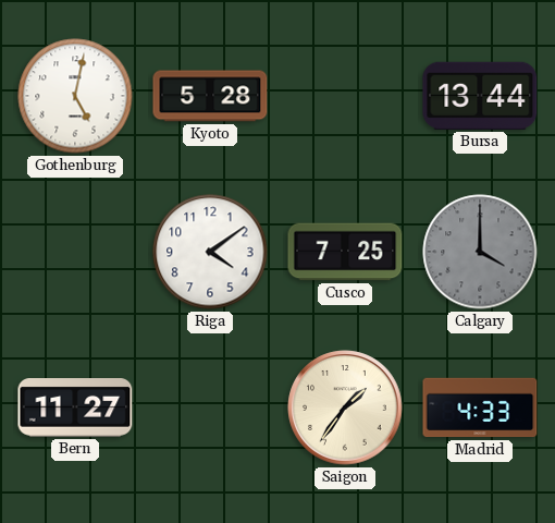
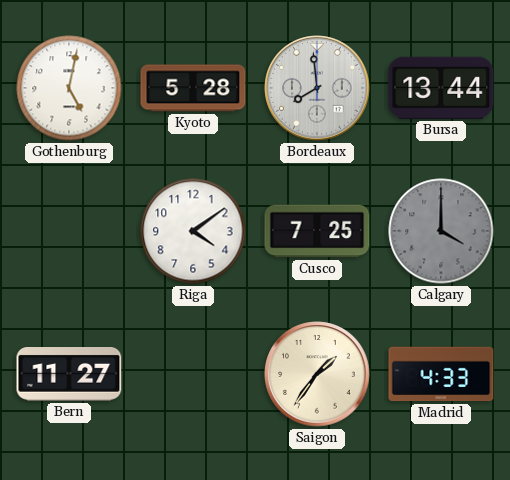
Bordeaux: none -> 7:59 (317, 88)
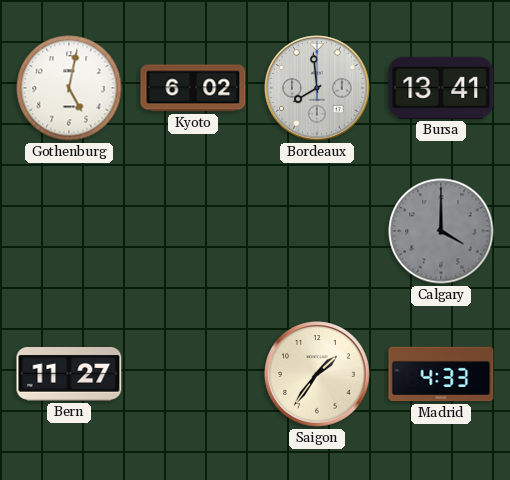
Kyoto: 5:28 -> 6:02 (193, 88)
Bursa: 13:44 -> 13:41 (441, 88)
Riga: 4:09 -> none (193, 231)
Cusco: 7:25 -> none (317, 231)
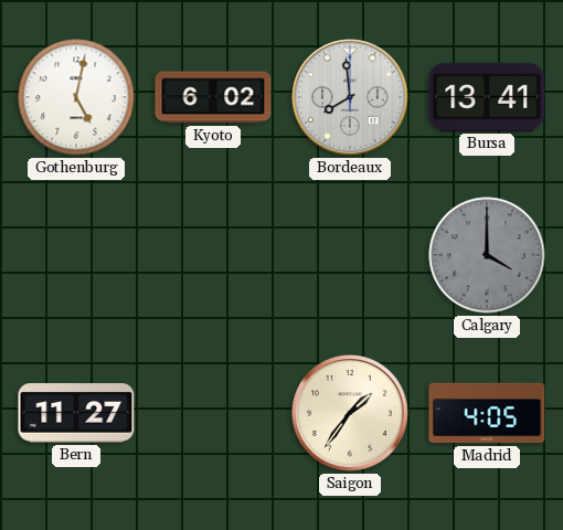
Madrid: 4:33 -> 4:05 (487, 413)
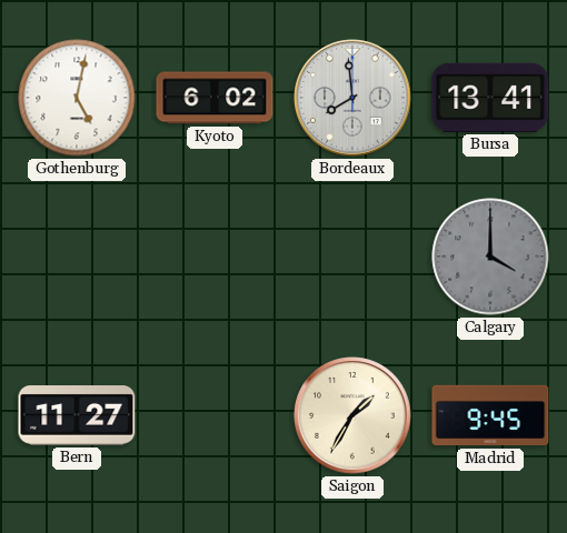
Saigon: 1:36 -> 1:35 (352, 415)
Madrid: 4:05 -> 9:45 (490, 415)
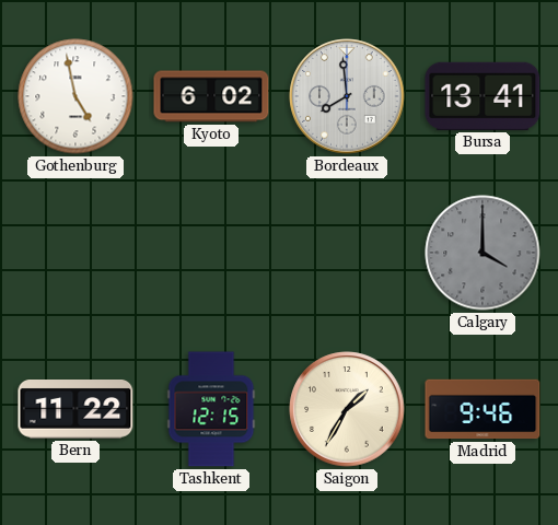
Gothenburg: 5:02 -> 4:58 (75, 96)
Bern: 11:27 -> 11:22 (75, 410)
Tashkent: none -> 12:15 (211, 409)
Madrid: 9:45 -> 9:46 (483, 409)
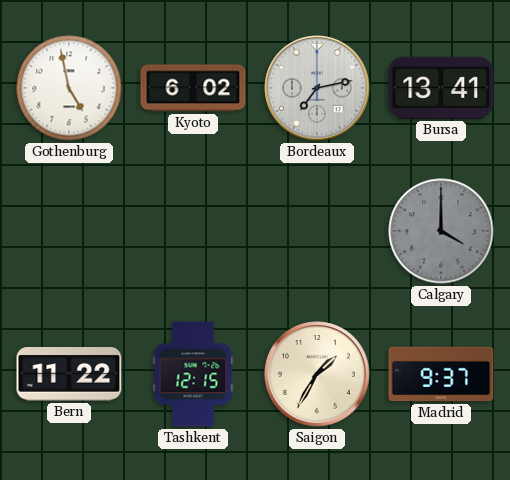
Bordeaux: 7:59 -> 7:13 (317, 88)
Madrid: 9:46 -> 9:37 (441, 374)
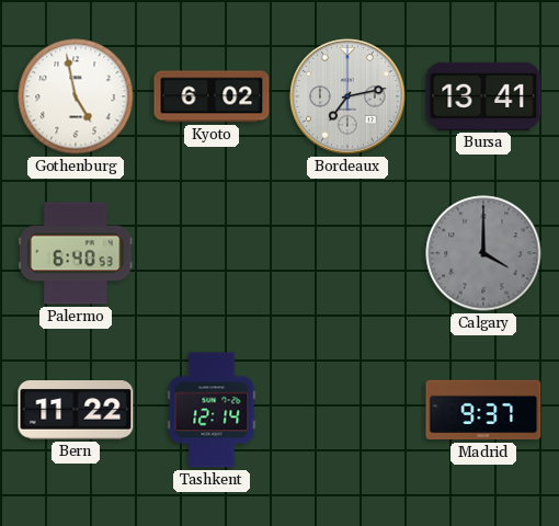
Palermo: none -> 6:40 (77, 253)
Tashkent: 12:15 -> 12:14 (212, 410)
Saigon: 1:35 -> none (317, 374)
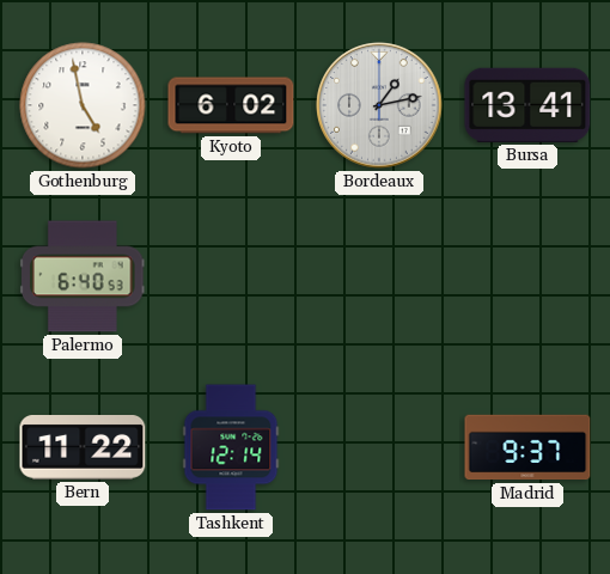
Bordeaux: 7:13 -> 1:13 (379, 105)
Calgary: 4:00 -> none (483, 253)
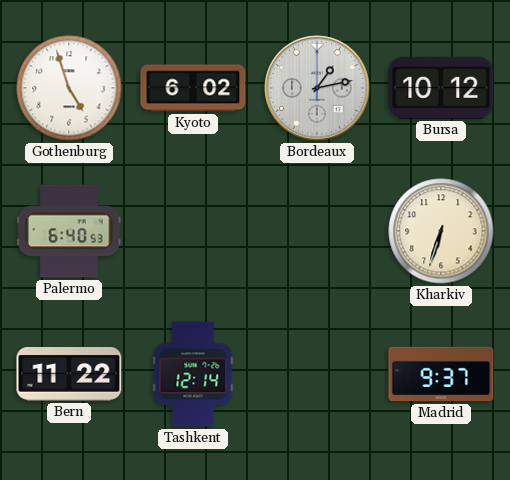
Gothenburg: 4:58 -> 4:57 (69, 88)
Bursa: 13:41 -> 10:12 (441, 88)
Kharkiv: none -> 6:33 (441, 231)
